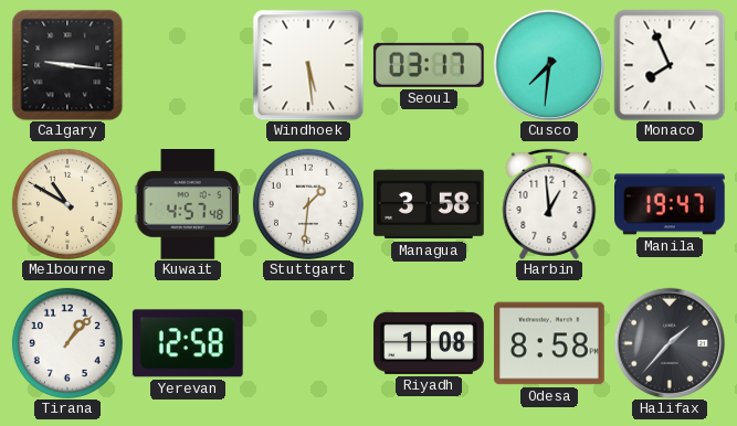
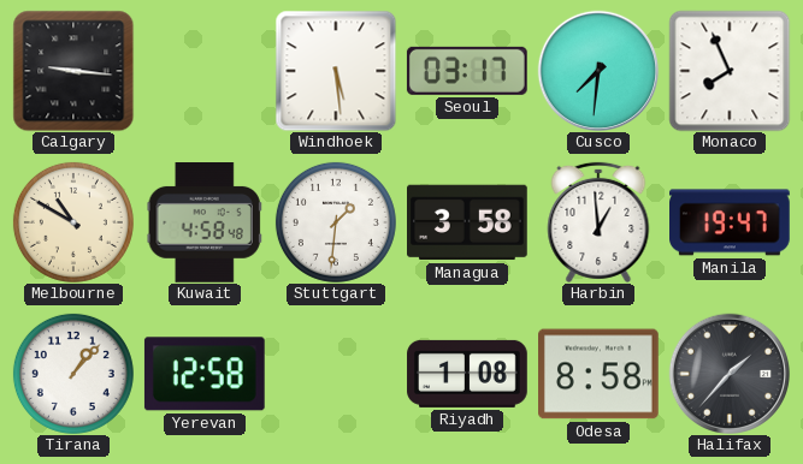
Kuwait: 4:57 -> 4:58 (205, 224)
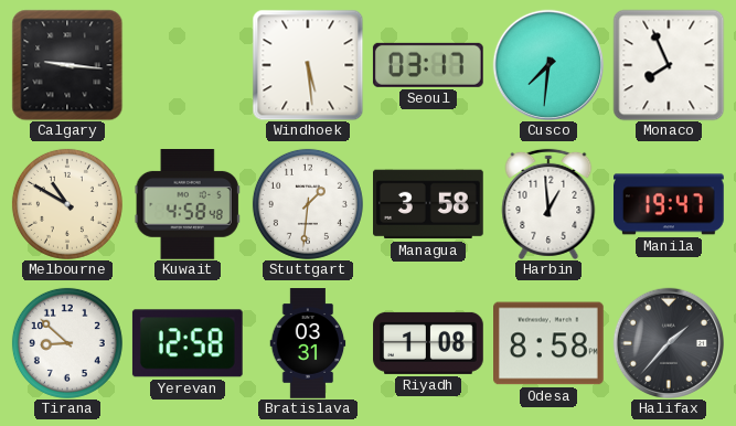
Tirana: 1:07 -> 8:52 (67, 343)
Bratislava: none -> 03:31 (308, 343)
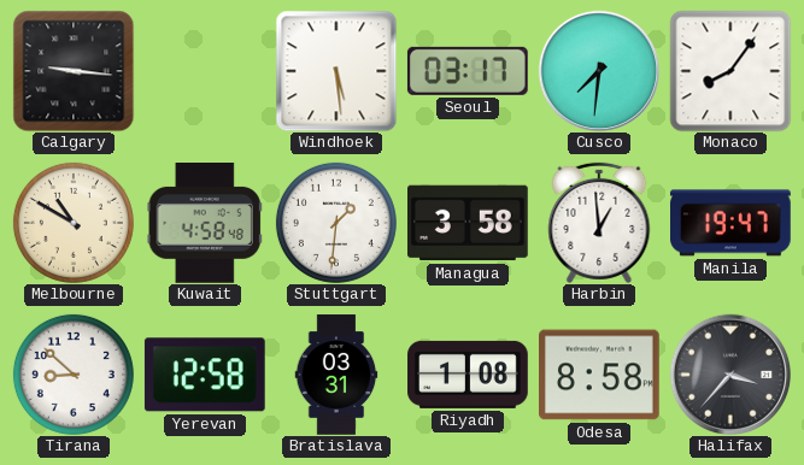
Monaco: 7:56 -> 8:06 (730, 71)
Halifax: 1:37 -> 3:37 (729, 373)
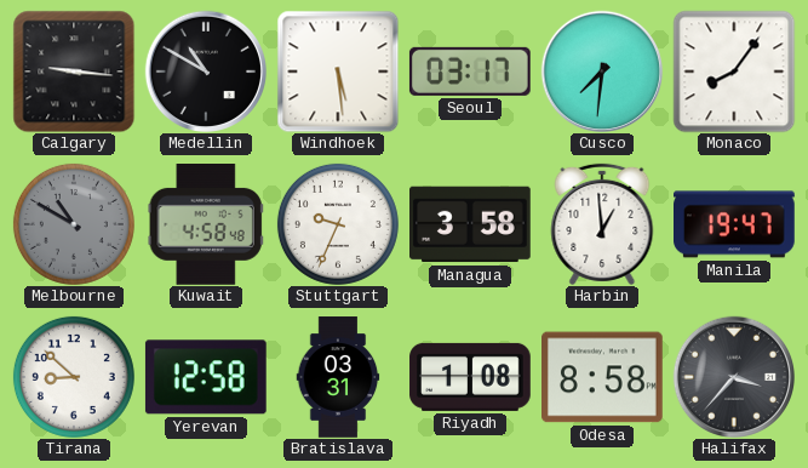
Medellin: none -> 10:50 (205, 70)
Melbourne dial: cream -> grey (74, 224)
Stuttgart: 1:31 -> 9:34 (338, 224)
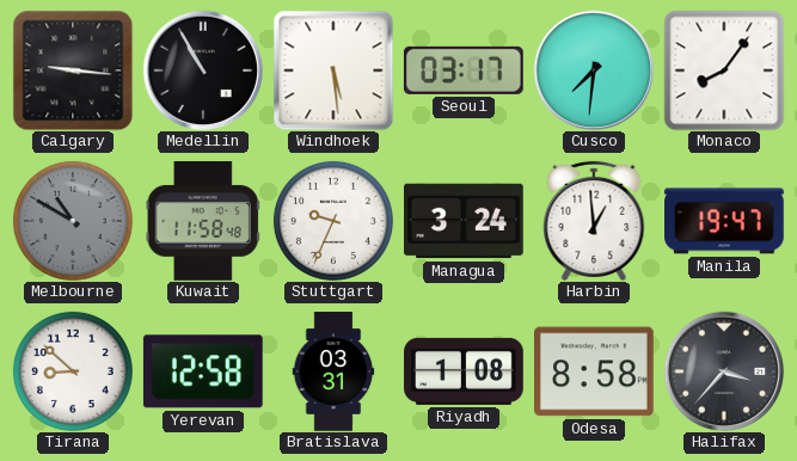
Medellin: 10:50 -> 10:55 (202, 69)
Kuwait: 4:58 -> 11:58 (203, 222)
Managua: 3:58 -> 3:24 (465, 221)
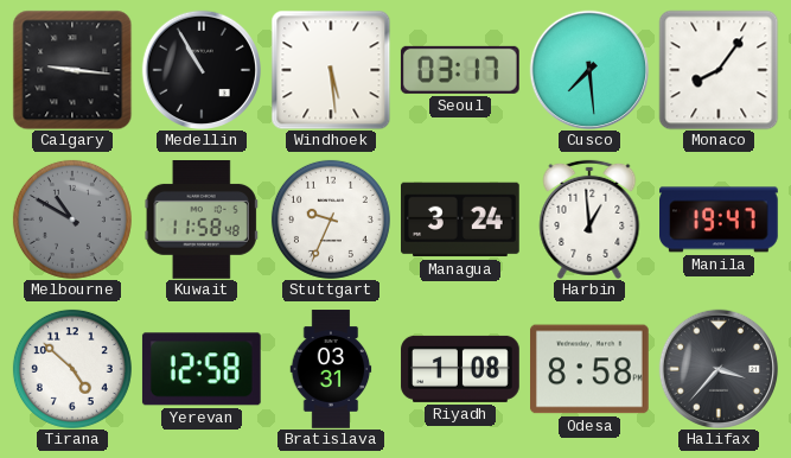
Cusco: 7:31 -> 7:29 (588, 69)
Tirana: 8:52 -> 4:52 (72, 369)
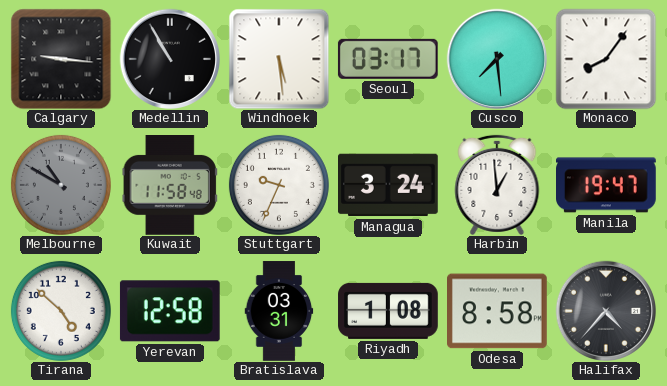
Halifax: 3:37 -> 4:37 (605, 310)
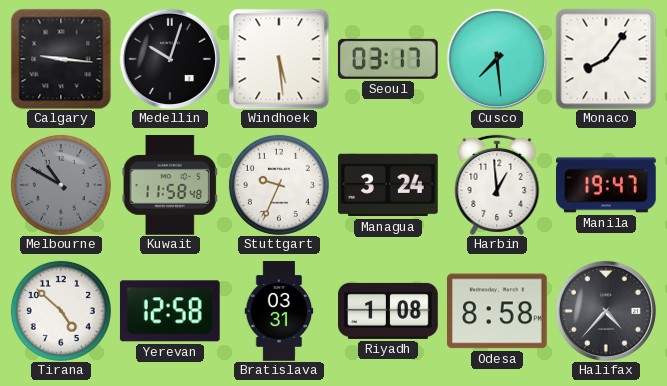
Medellin: 10:55 -> 10:03 (169, 58)
